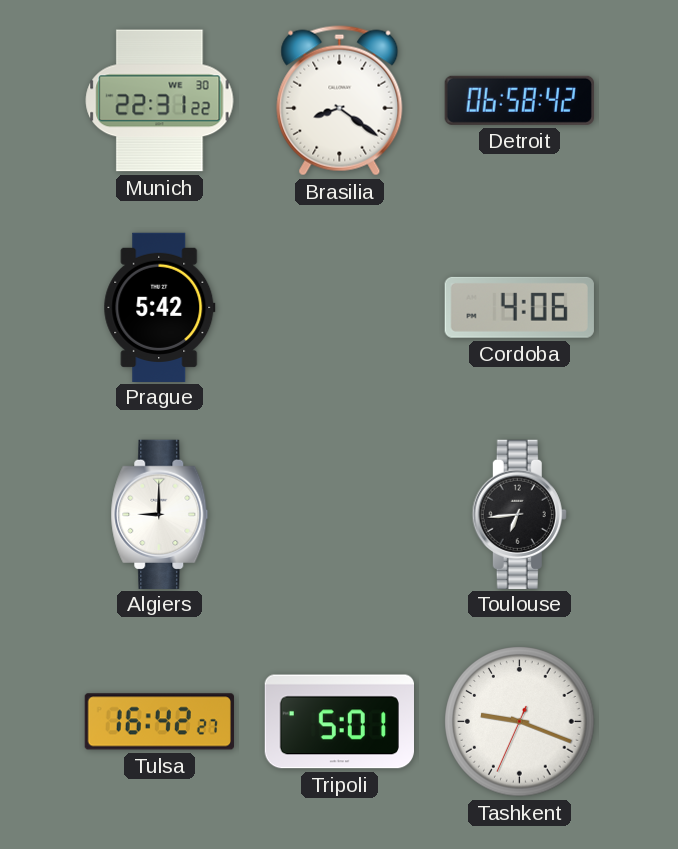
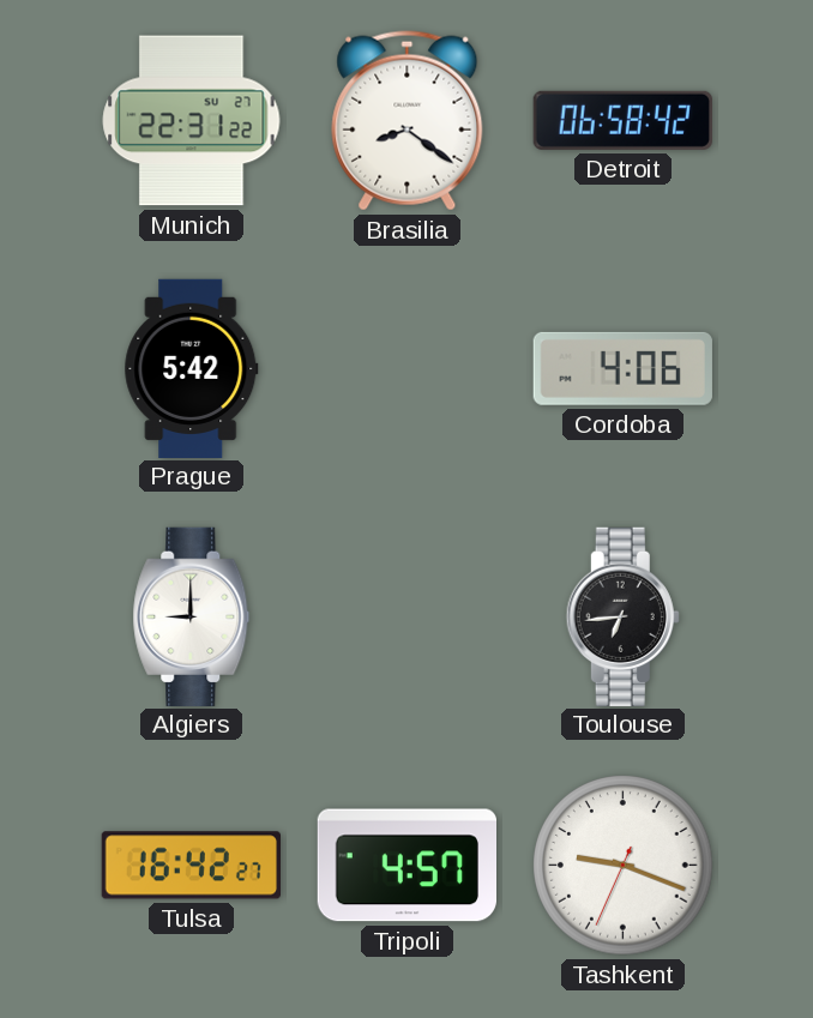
Munich date: WE 30 -> SU 27 (192, 121)
Tripoli: 5:01 -> 4:57 (406, 866)
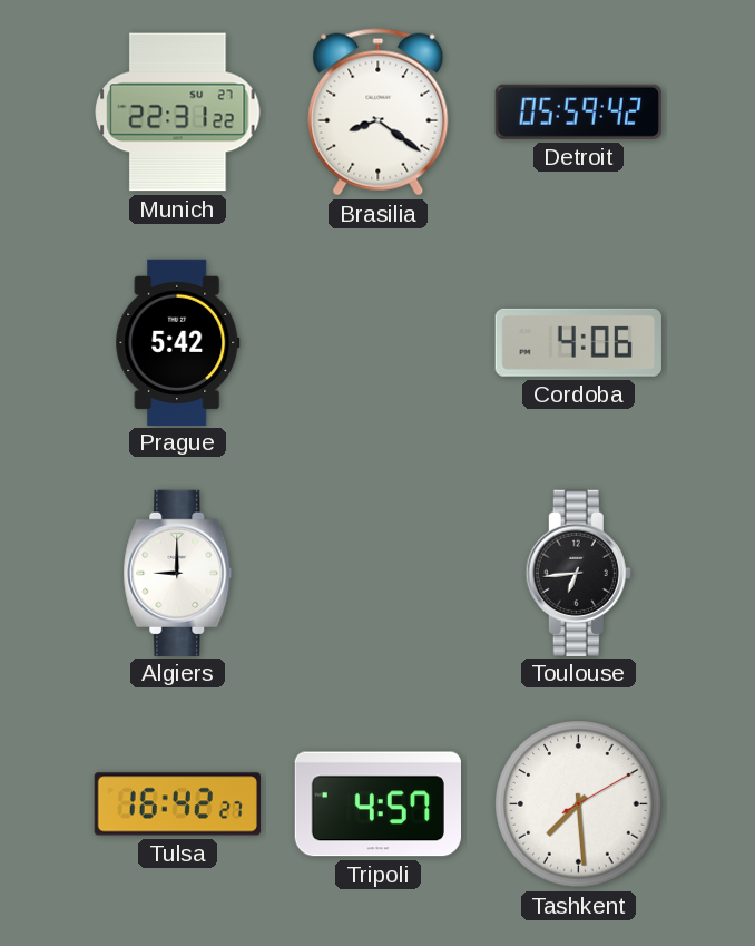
Detroit: 06:58 -> 05:59 (578, 111)
Tashkent: 9:18 -> 7:29 (579, 804)
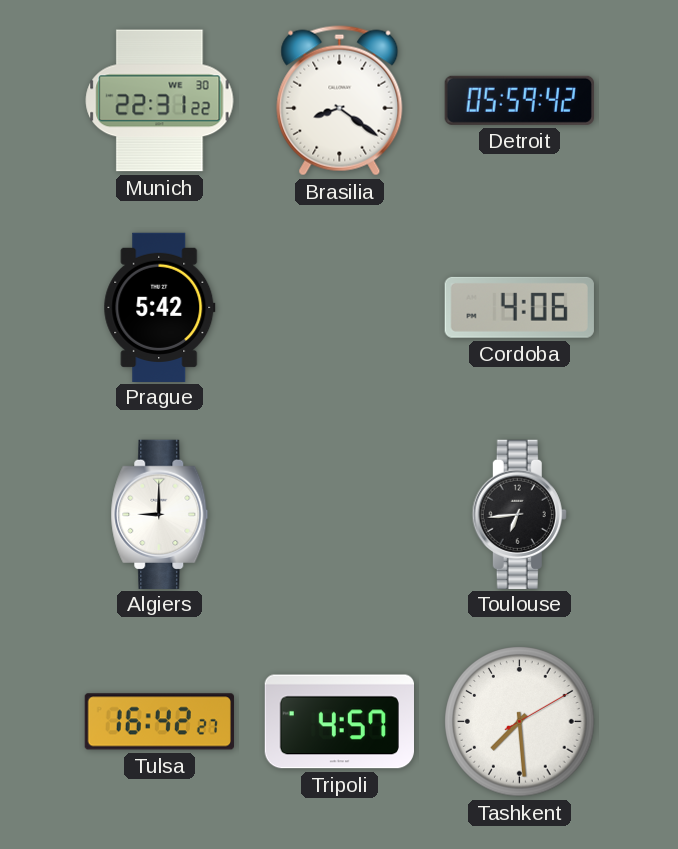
Munich date: SU 27 -> WE 30 (160, 101)
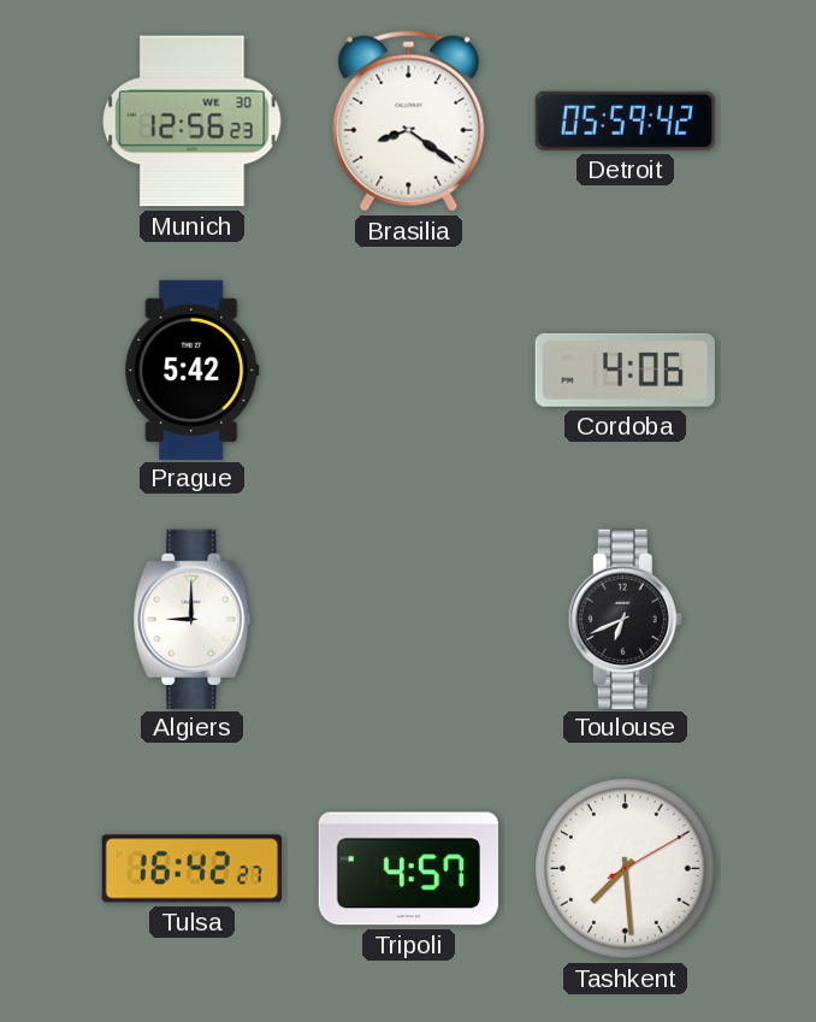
Munich: 22:31 -> 12:56 (193, 122)
Toulouse: 6:44 -> 6:41 (625, 619)
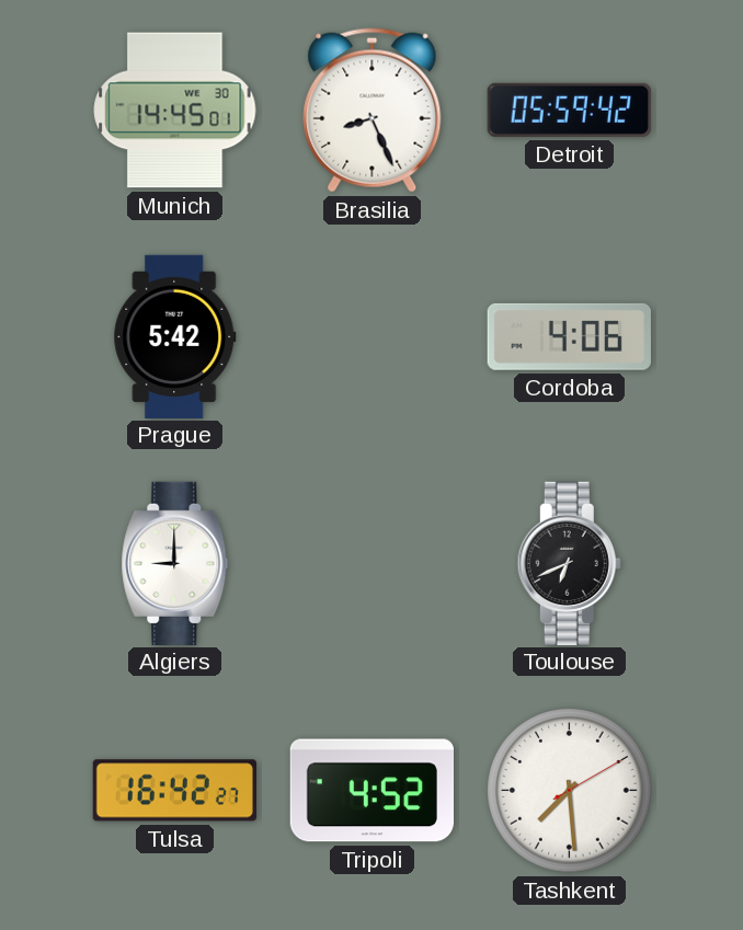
Munich: 12:56 -> 14:45 (175, 111)
Brasilia: 8:21 -> 8:26 (373, 111)
Tripoli: 4:57 -> 4:52 (371, 791)
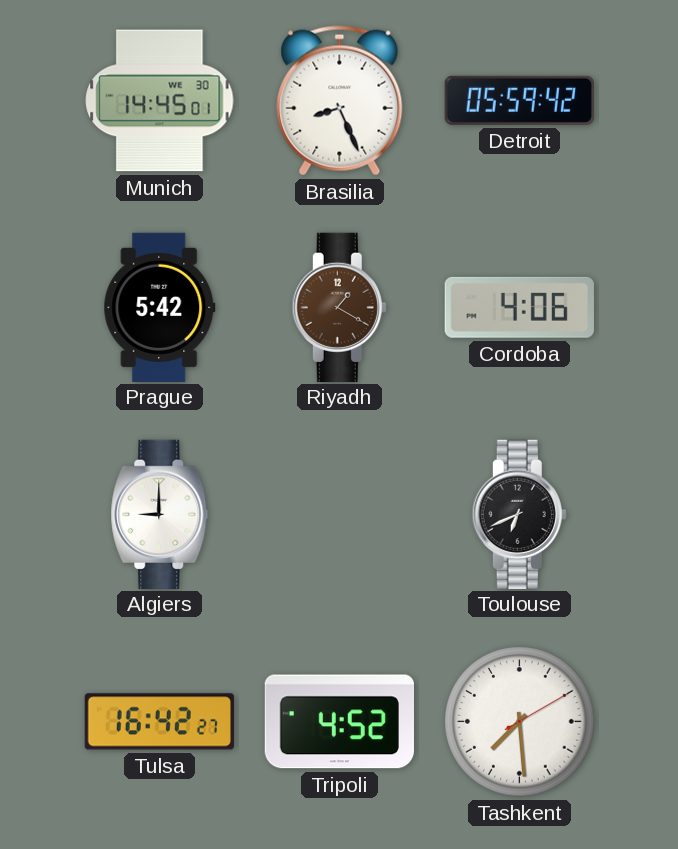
Riyadh: none -> 1:20 (339, 307)
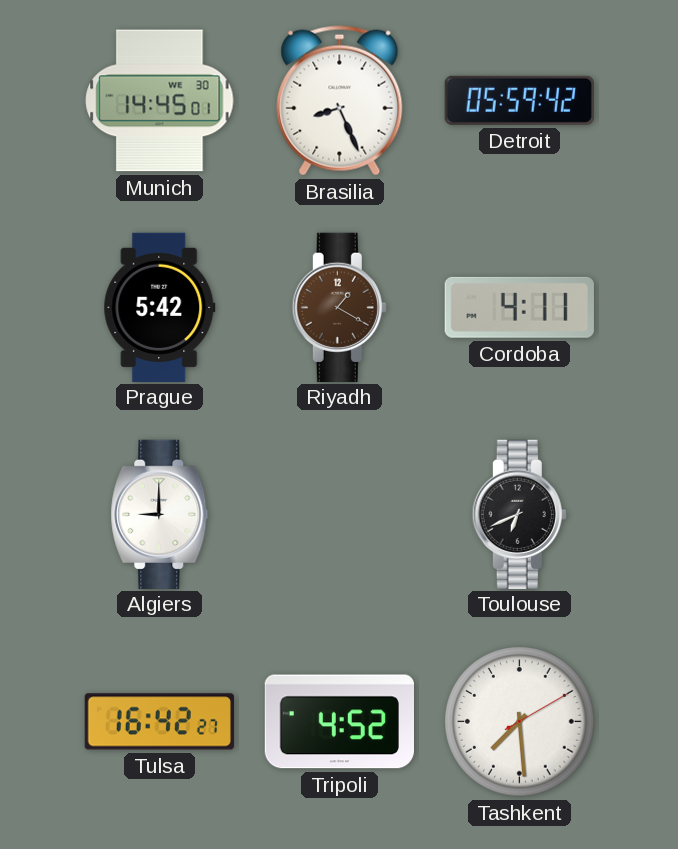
Cordoba: 4:06 -> 4:11 (519, 307)
